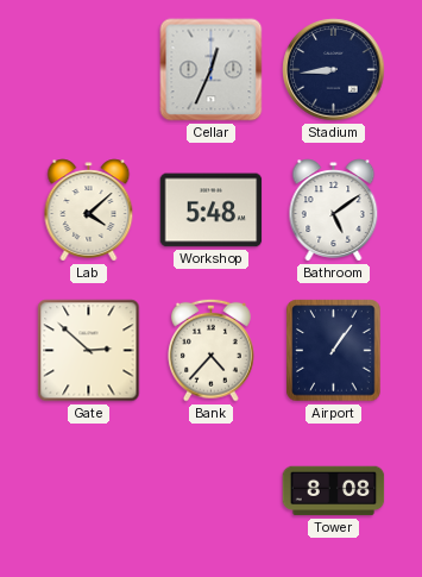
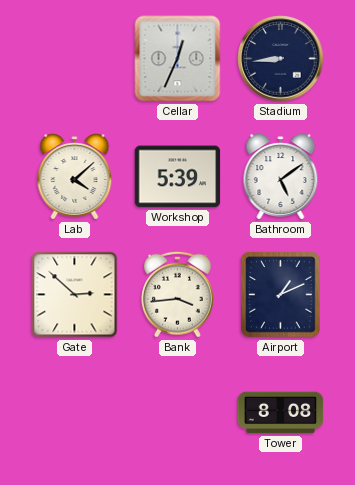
Workshop: 5:48 -> 5:39 (178, 177)
Bank: 4:37 -> 3:44 (178, 294)
Airport: 1:06 -> 1:11 (281, 295)
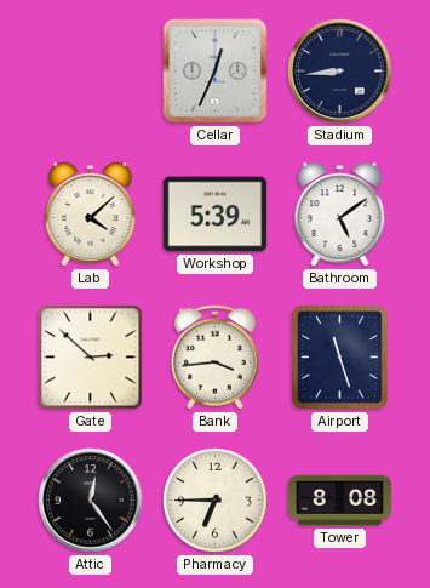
Airport: 1:11 -> 11:27 (340, 358)
Attic: none -> 12:24 (91, 501)
Pharmacy: none -> 6:45 (216, 501)
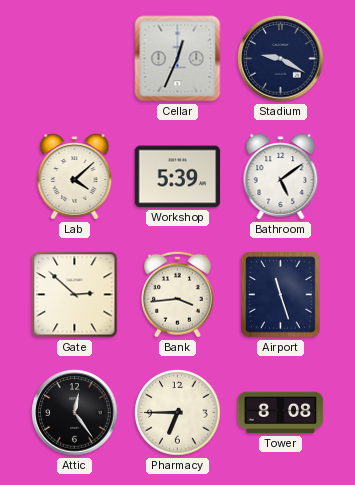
Stadium: 8:44 -> 9:20 (281, 59)
